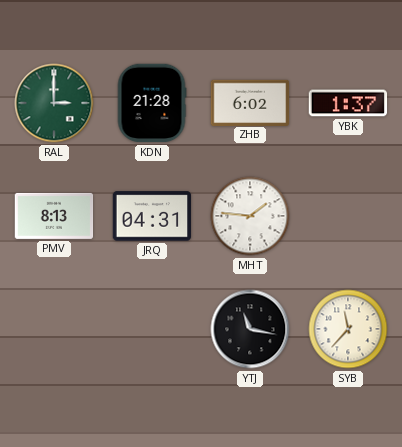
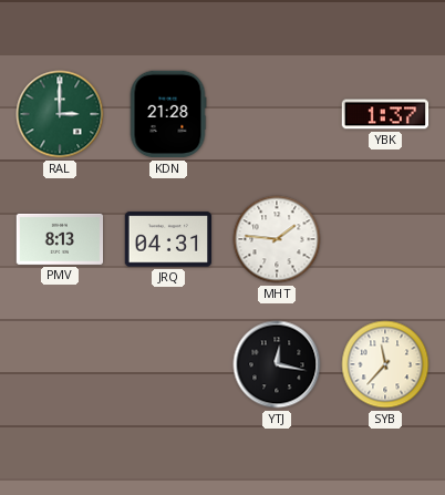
ZHB: 6:02 -> none (250, 102)
YTJ: 11:17 -> 12:17 (277, 364)
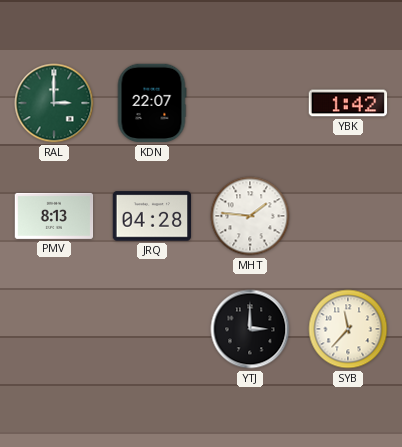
KDN: 21:28 -> 22:07 (152, 103)
YBK: 1:37 -> 1:42 (348, 103)
JRQ: 04:31 -> 04:28 (152, 216)
YTJ: 12:17 -> 3:00 (250, 329)
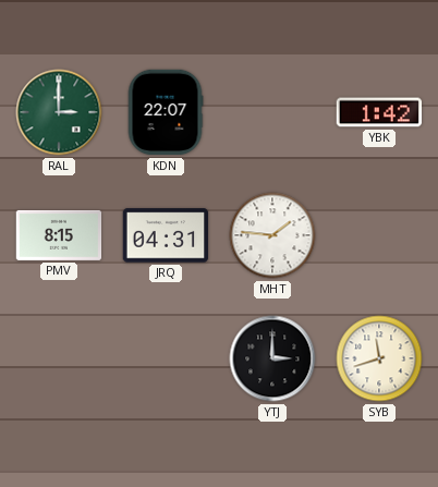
PMV: 8:13 -> 8:15 (59, 235)
JRQ: 04:28 -> 04:31 (166, 235)
SYB: 11:37 -> 11:42 (379, 358)
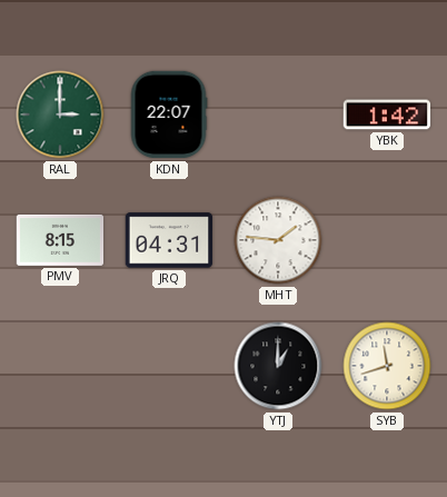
YTJ: 3:00 -> 1:00 (278, 366)
